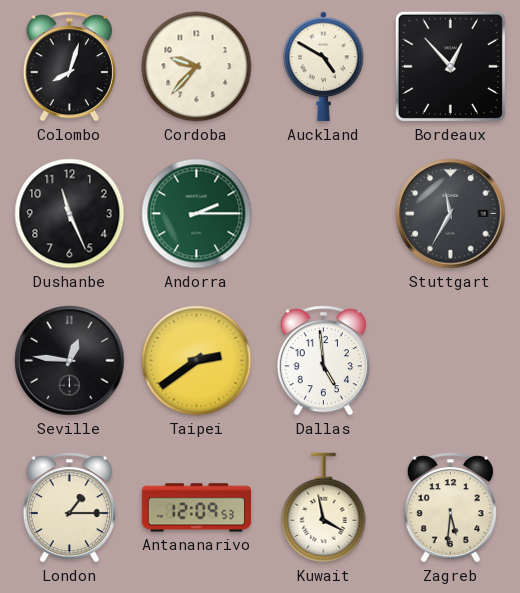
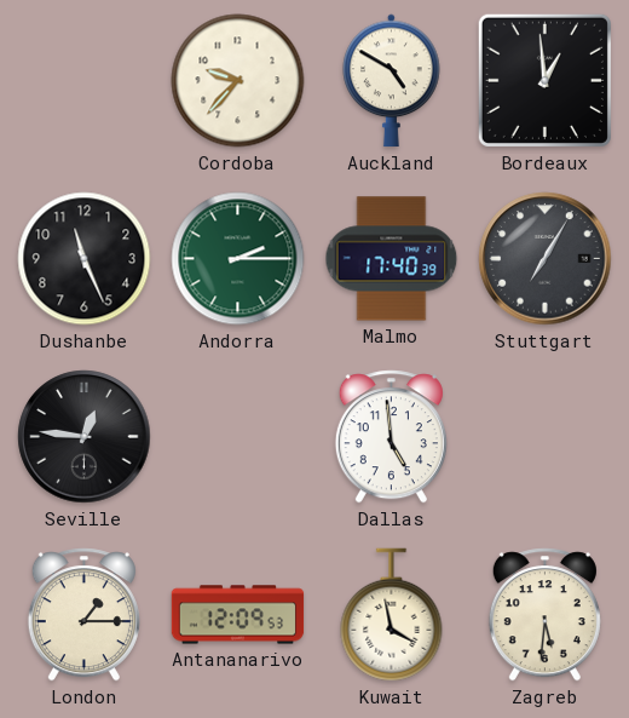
Colombo: 8:03 -> none (69, 67)
Bordeaux: 12:53 -> 12:59 (544, 80)
Malmo: none -> 17:40 (392, 259)
Stuttgart: 11:35 -> 7:05 (546, 259)
Taipei: 2:39 -> none (197, 361)
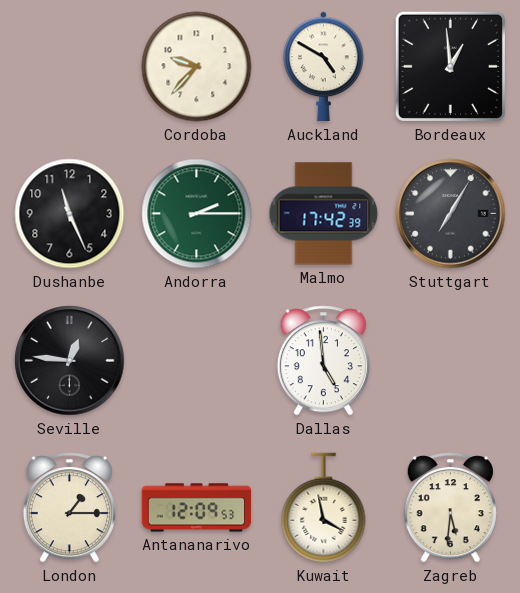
Malmo: 17:40 -> 17:42 (324, 214)
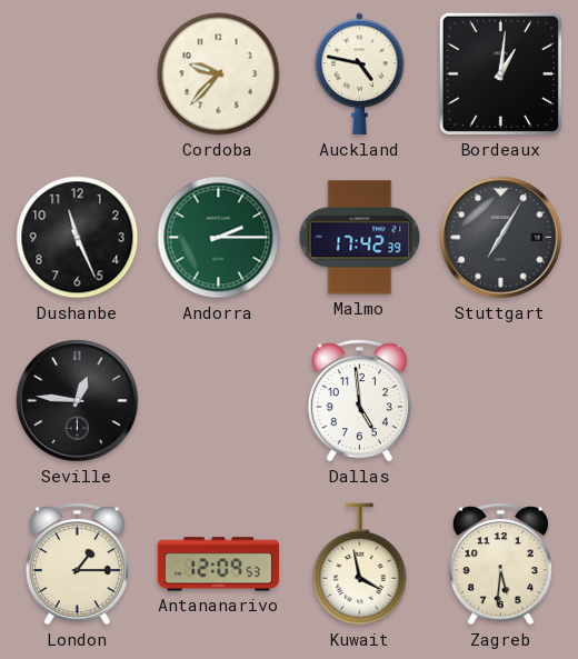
Auckland: 4:50 -> 4:47 (360, 74)
Bordeaux: 12:59 -> 1:01 (500, 73)
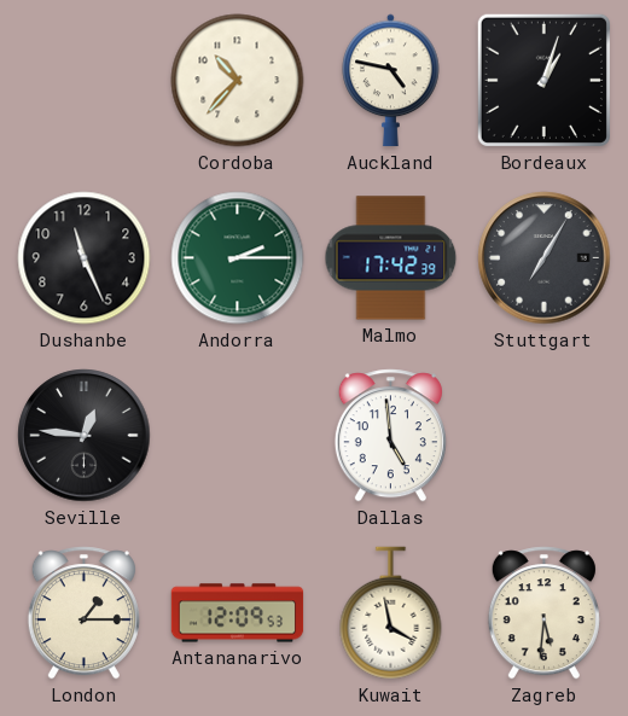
Cordoba: 9:37 -> 10:37 (238, 81)
Bordeaux: 1:01 -> 1:03 (543, 80)
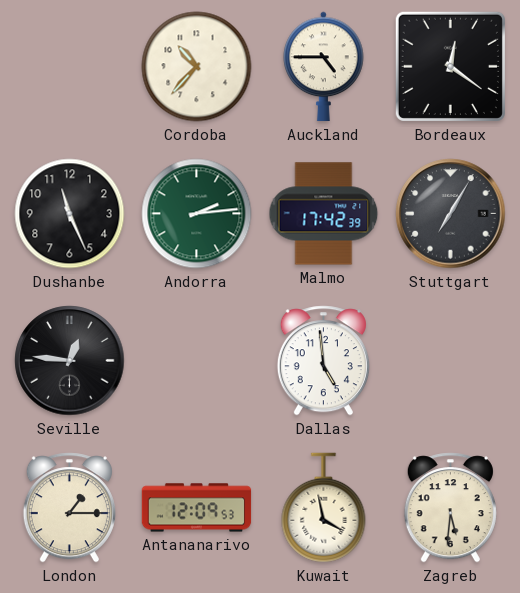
Auckland: 4:47 -> 4:45 (324, 67)
Bordeaux: 1:03 -> 12:21 (450, 66)
Andorra: 2:15 -> 2:14 (197, 214)
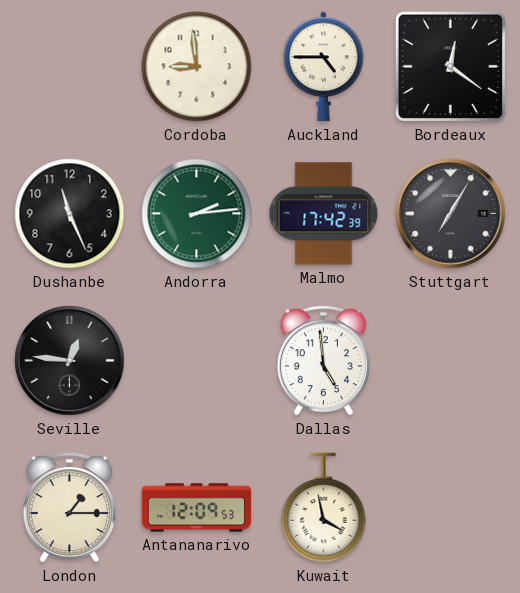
Cordoba: 10:37 -> 8:59 (197, 67)
Zagreb: 5:31 -> none (450, 508)
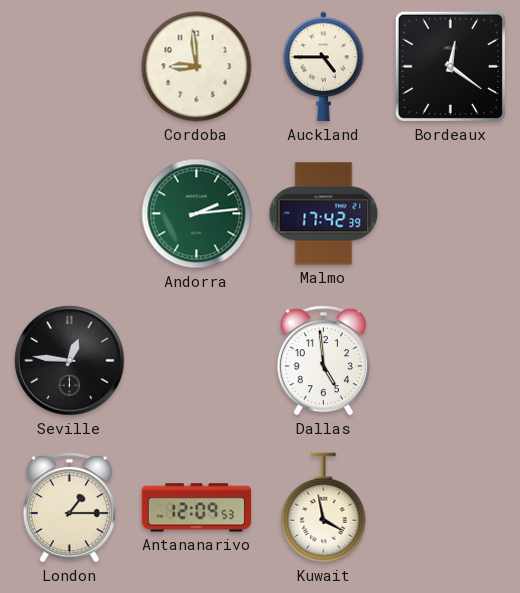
Dushanbe: 11:26 -> none (70, 214)
Stuttgart: 7:05 -> none (451, 214)
